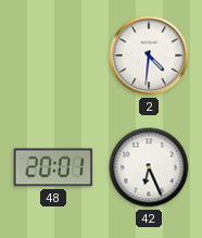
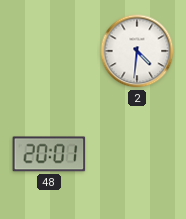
42: 6:26 -> none (149, 167)
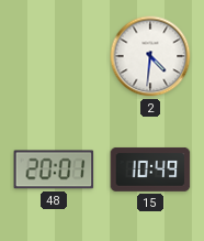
15: none -> 10:49 (150, 169)
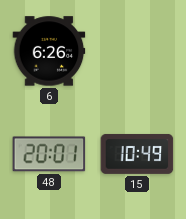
6: none -> 6:26 (49, 51)
2: 4:31 -> none (150, 56)
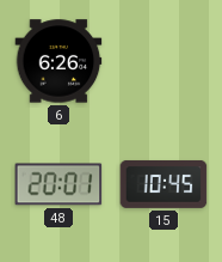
15: 10:49 -> 10:45 (164, 184)
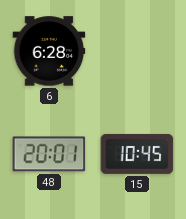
6: 6:26 -> 6:28 (49, 51)
